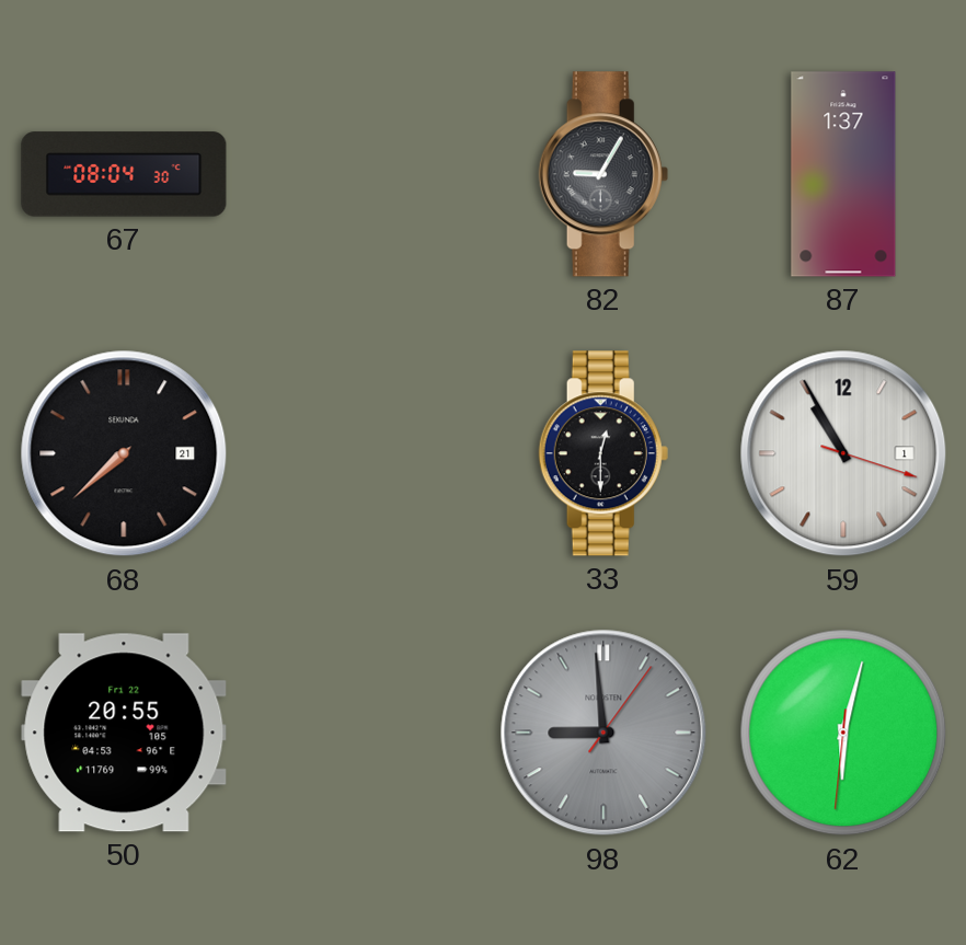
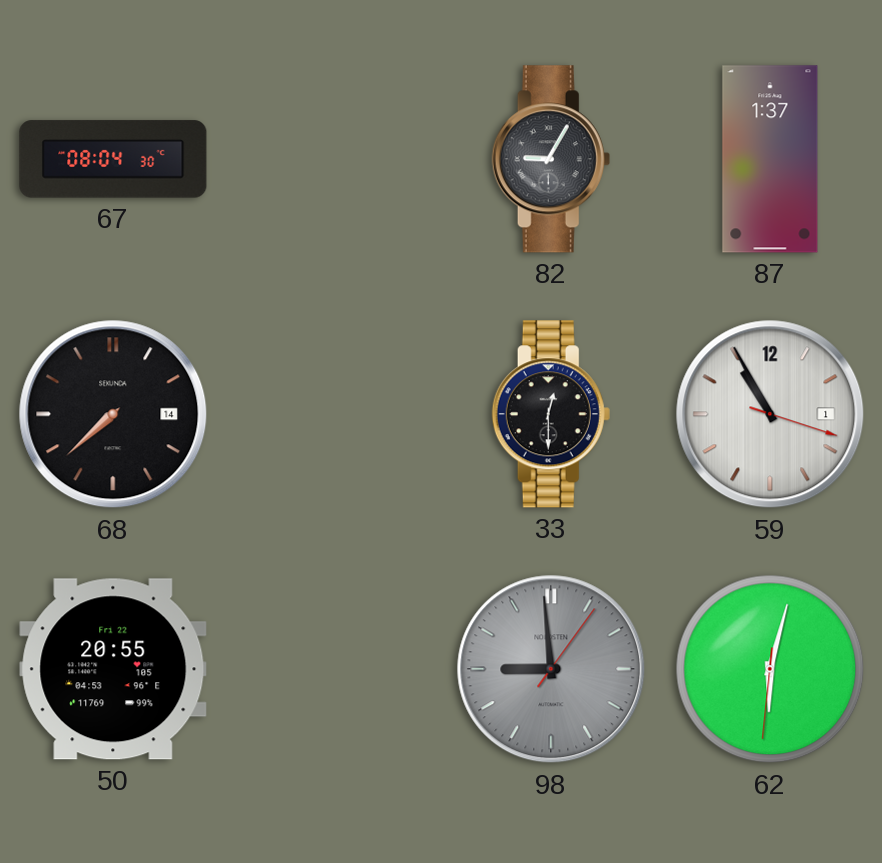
68 date: 21 -> 14 (113, 414)
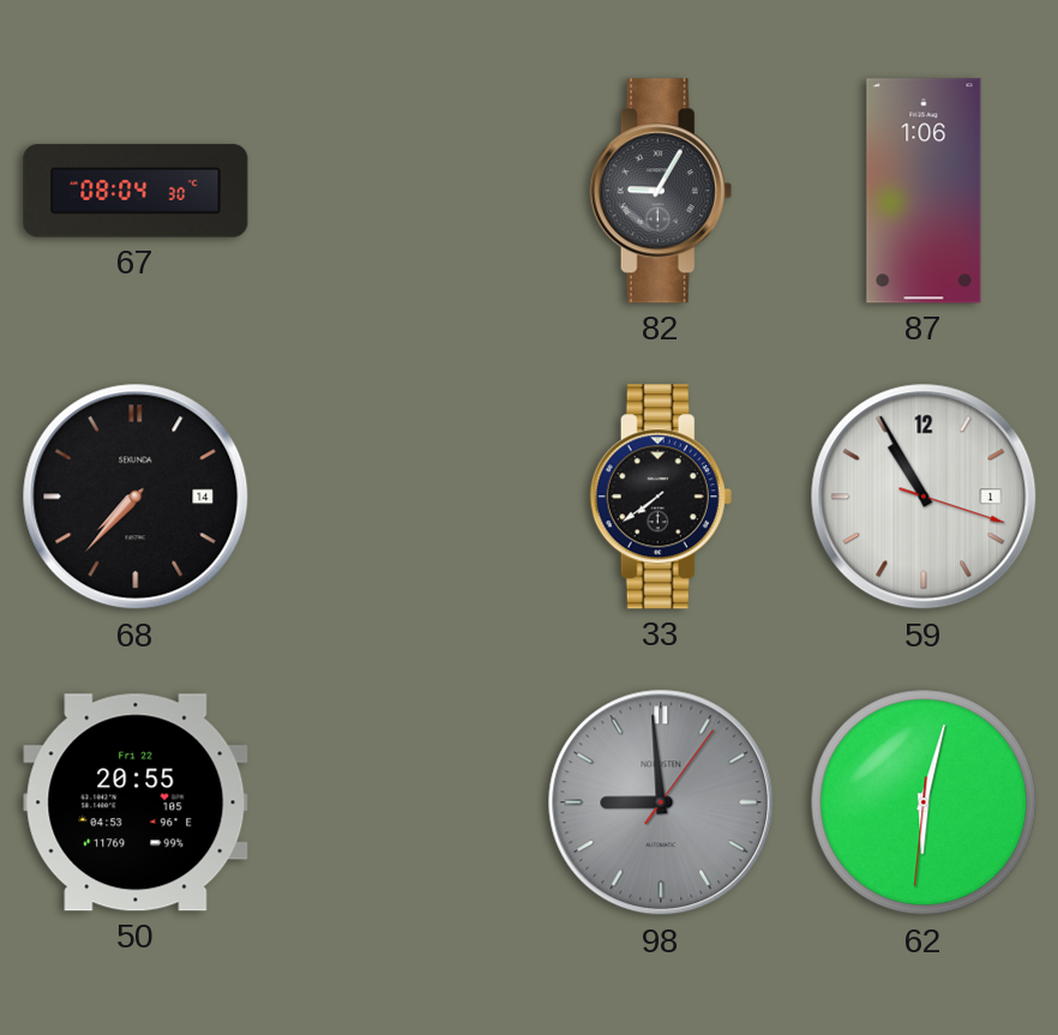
87: 1:37 -> 1:06 (924, 191)
68: 7:38 -> 7:37 (136, 497)
33: 12:30 -> 7:39 (661, 497)
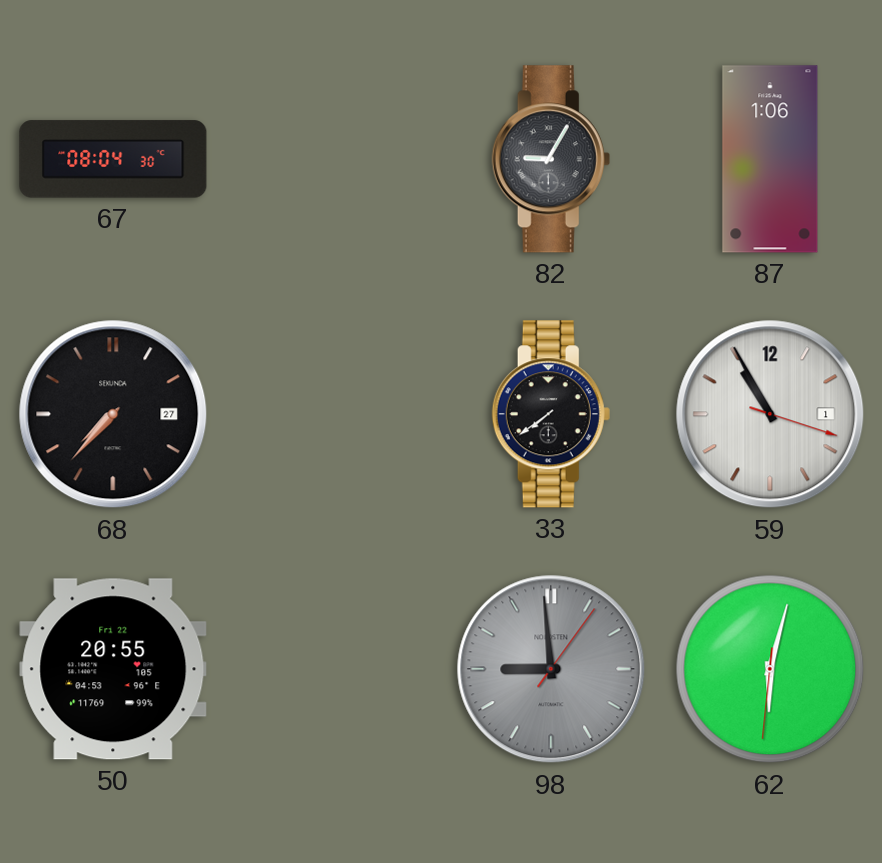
68 date: 14 -> 27 (113, 414)
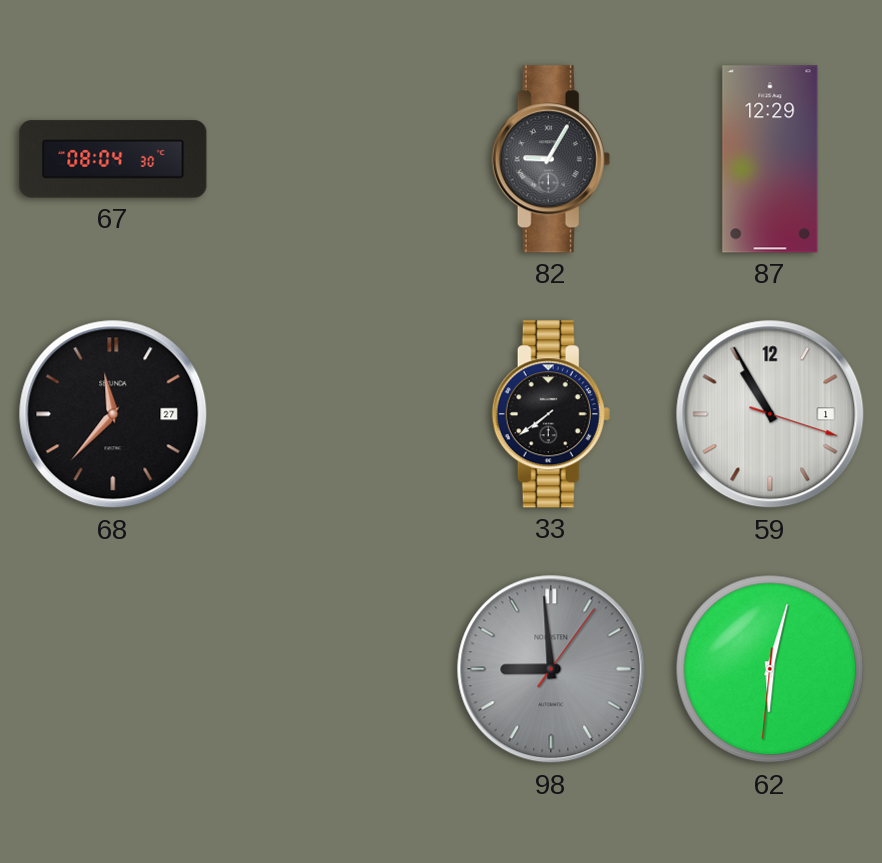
87: 1:06 -> 12:29 (770, 159)
68: 7:37 -> 11:37 (113, 414)
50: 20:55 -> none (113, 669)
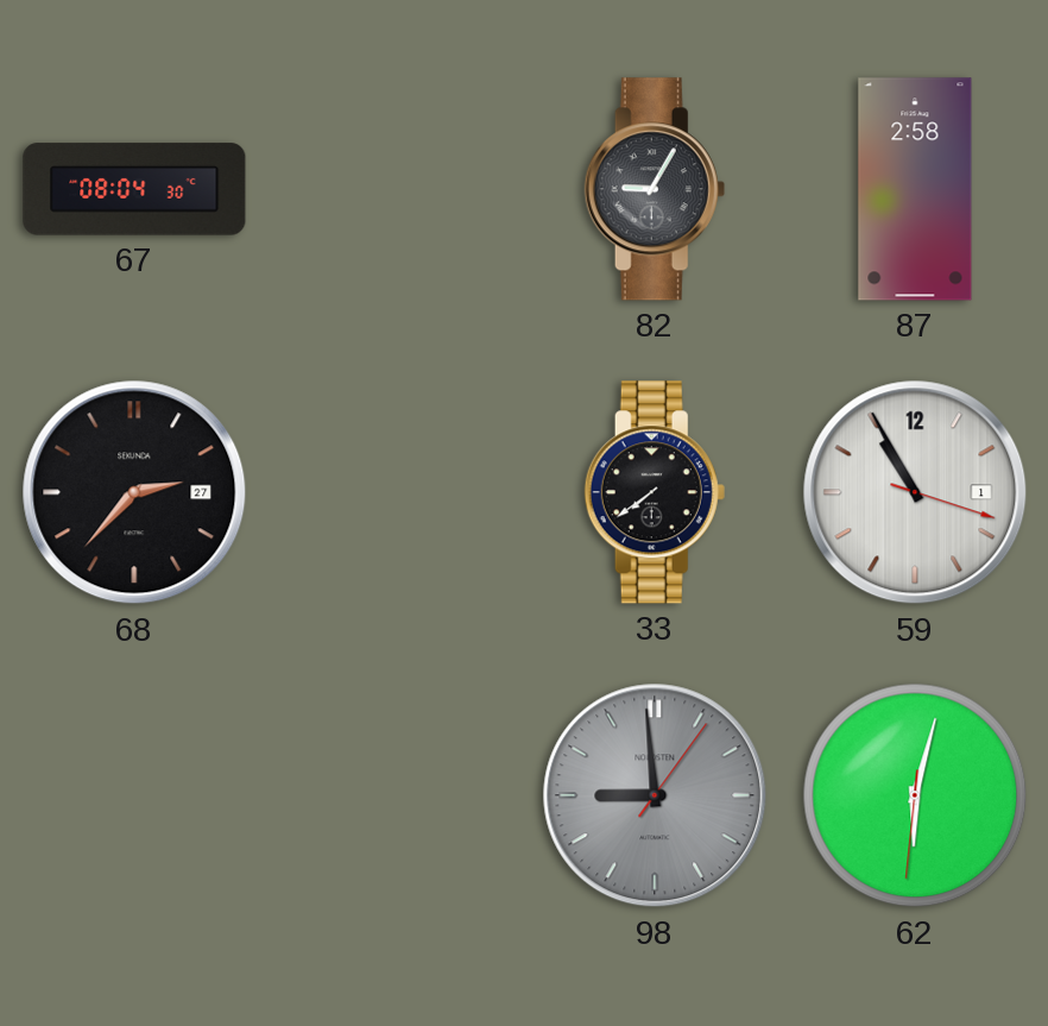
87: 12:29 -> 2:58 (915, 189)
68: 11:37 -> 2:37 (134, 492)
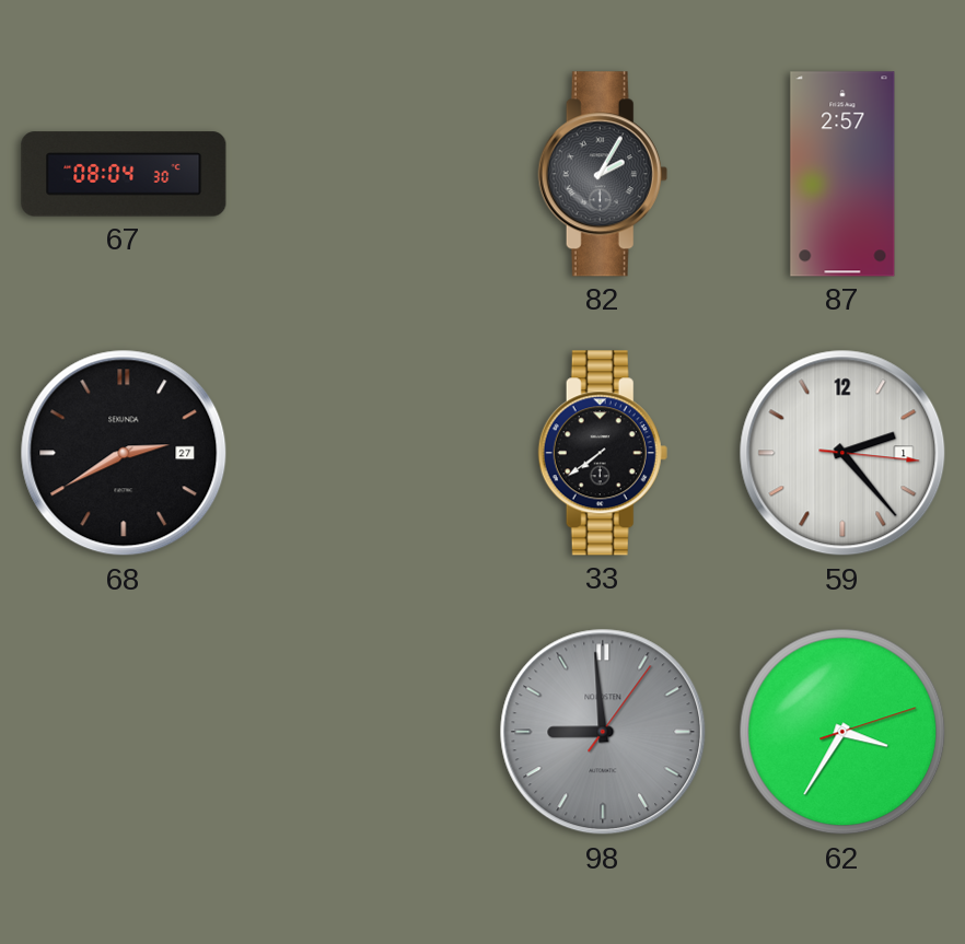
82: 9:05 -> 2:05 (603, 174)
87: 2:58 -> 2:57 (842, 174)
68: 2:37 -> 2:40 (124, 453)
59: 10:55 -> 2:23 (842, 453)
62: 6:02 -> 3:35 (842, 732)
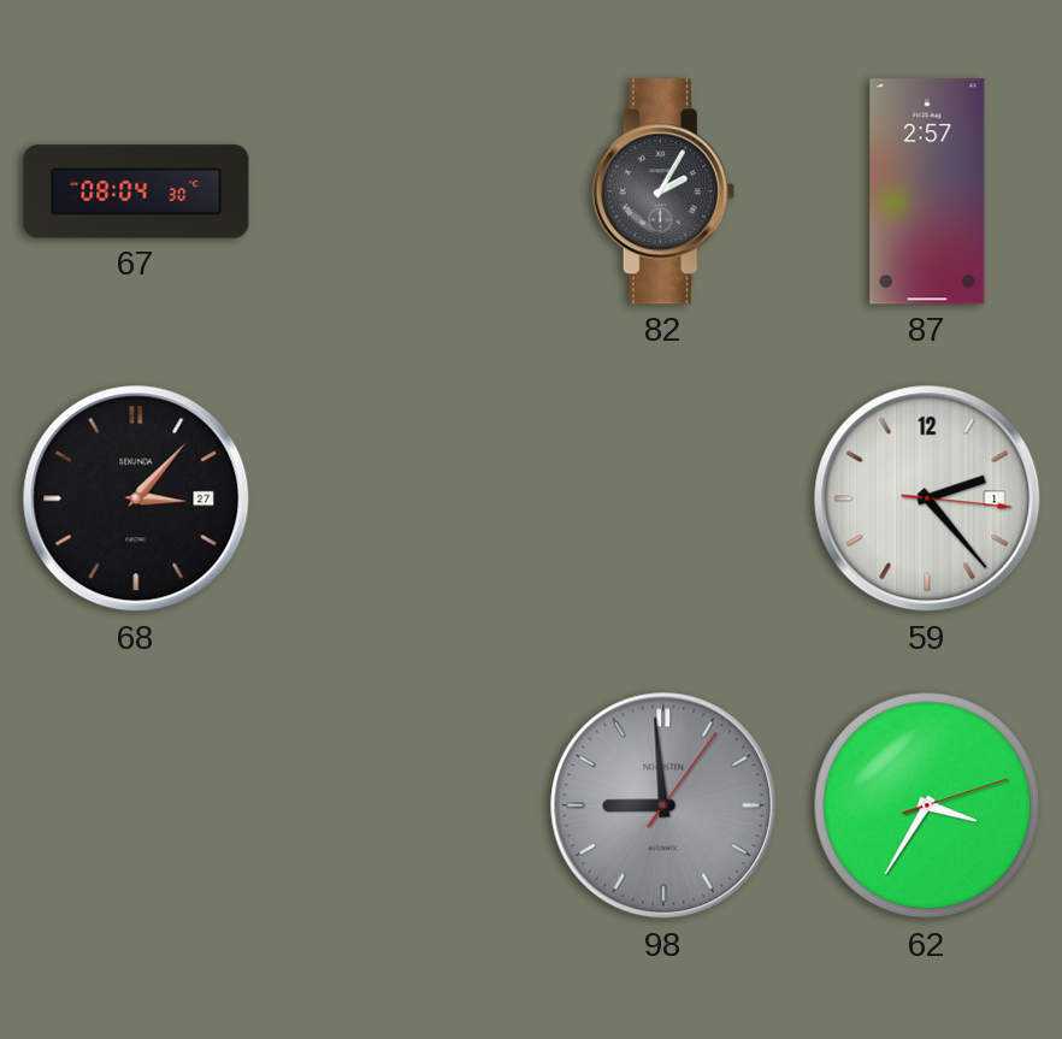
68: 2:40 -> 3:07 (136, 498)
33: 7:39 -> none (603, 453)
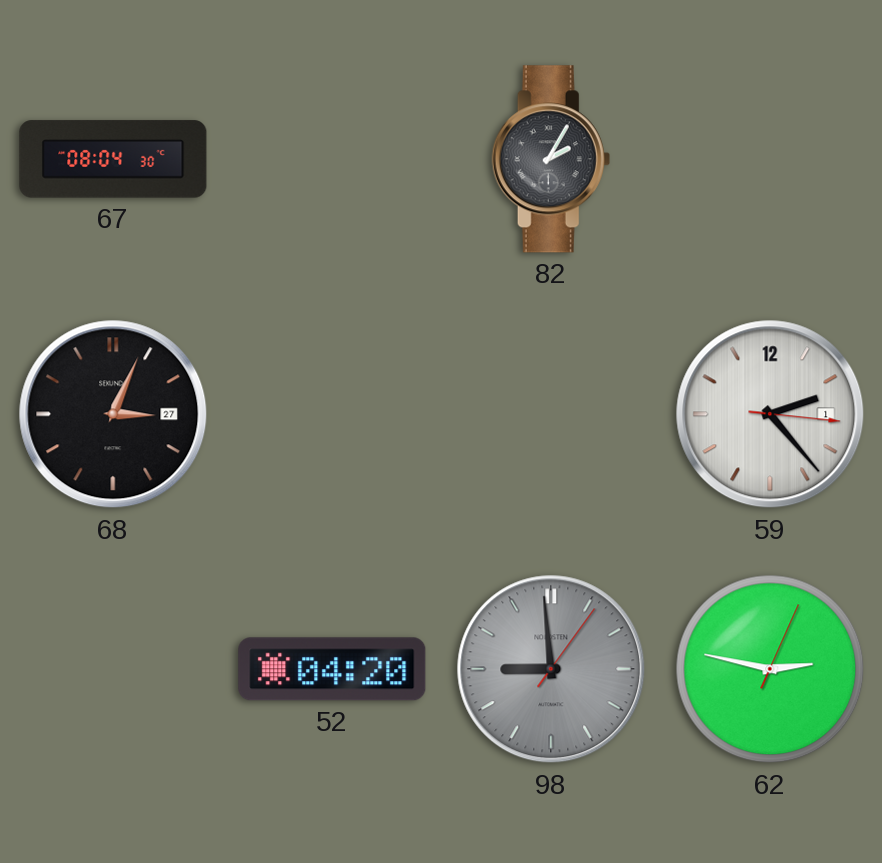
87: 2:57 -> none (927, 191)
68: 3:07 -> 3:04 (113, 414)
52: none -> 04:20 (332, 669)
62: 3:35 -> 2:47 (770, 669)
